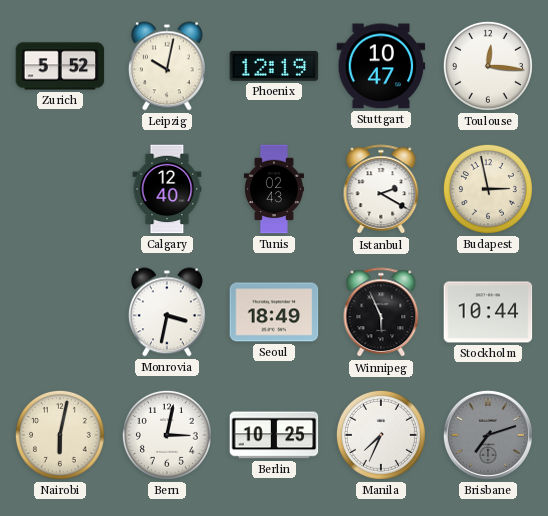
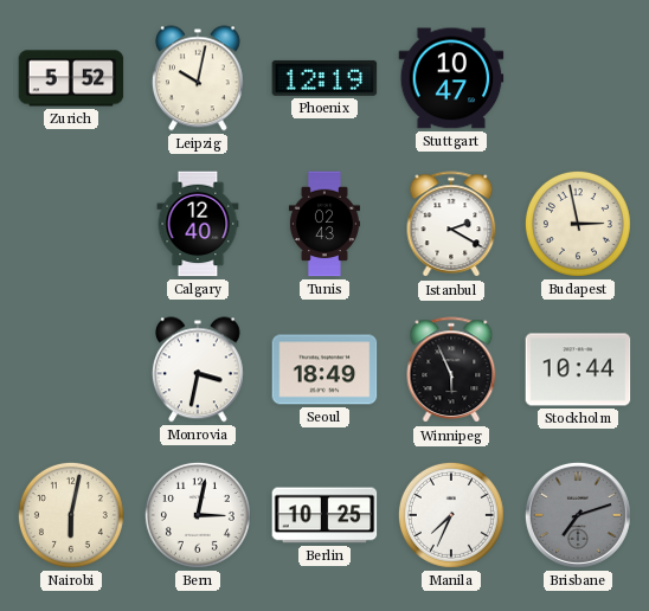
Toulouse: 12:16 -> none (488, 66)
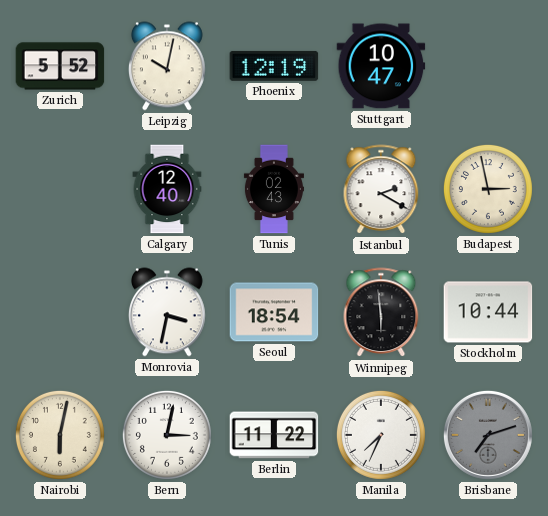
Seoul: 18:49 -> 18:54 (274, 312)
Winnipeg: 5:56 -> 5:59 (381, 313)
Berlin: 10:25 -> 11:22 (274, 435)
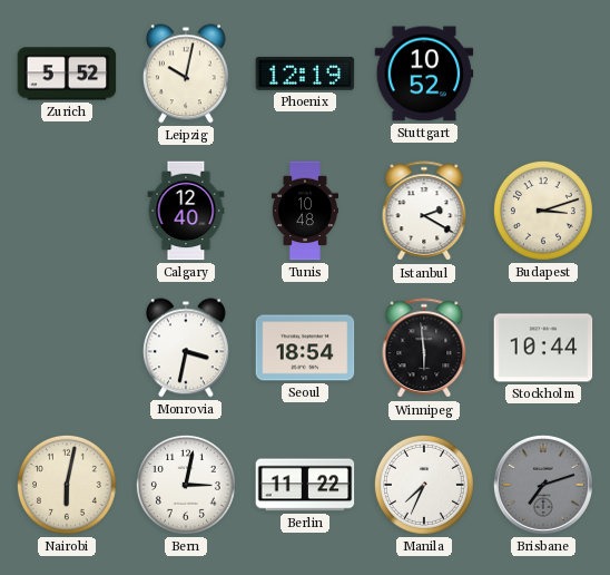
Stuttgart: 10:47 -> 10:52 (424, 74)
Tunis: 02:43 -> 10:48 (305, 211)
Budapest: 2:58 -> 3:12 (543, 211)
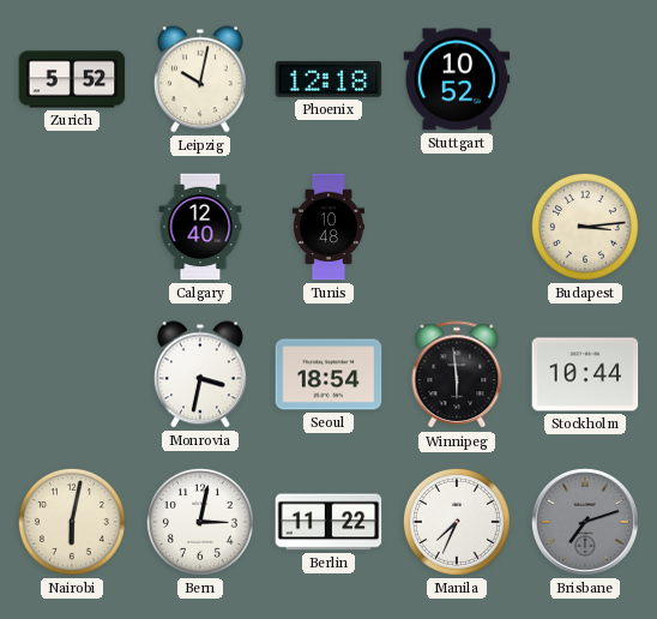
Phoenix: 12:19 -> 12:18 (328, 79)
Istanbul: 2:20 -> none (424, 212)
Budapest: 3:12 -> 3:14 (585, 227)
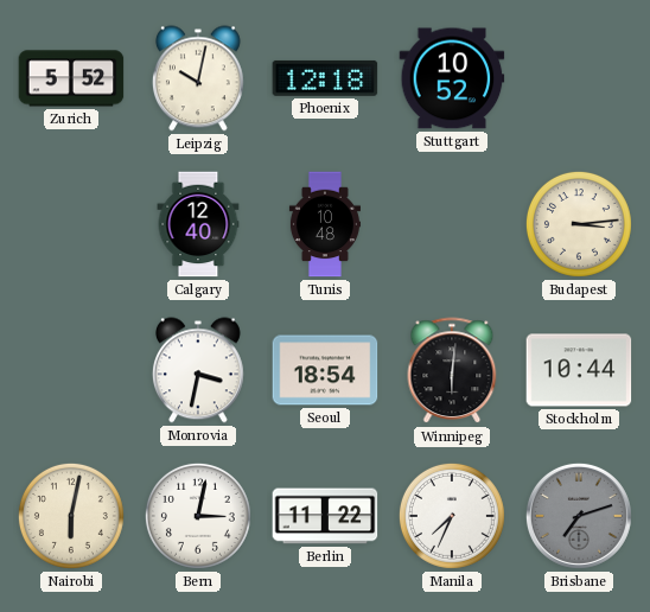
Winnipeg: 5:59 -> 6:01 (452, 371)
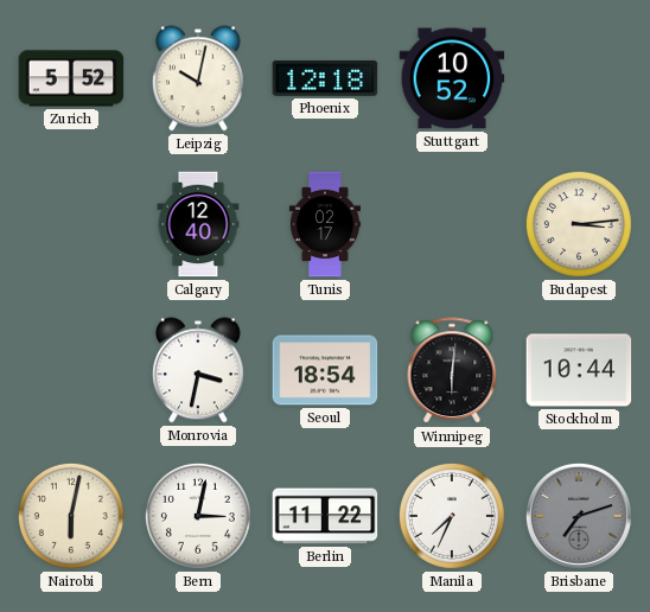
Tunis: 10:48 -> 02:17 (325, 224)
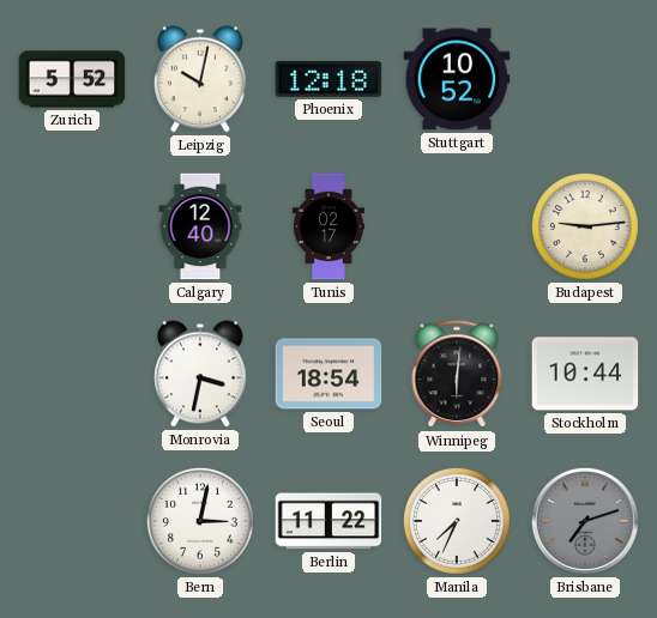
Budapest: 3:14 -> 9:14 (585, 226)
Nairobi: 6:02 -> none (71, 516)
